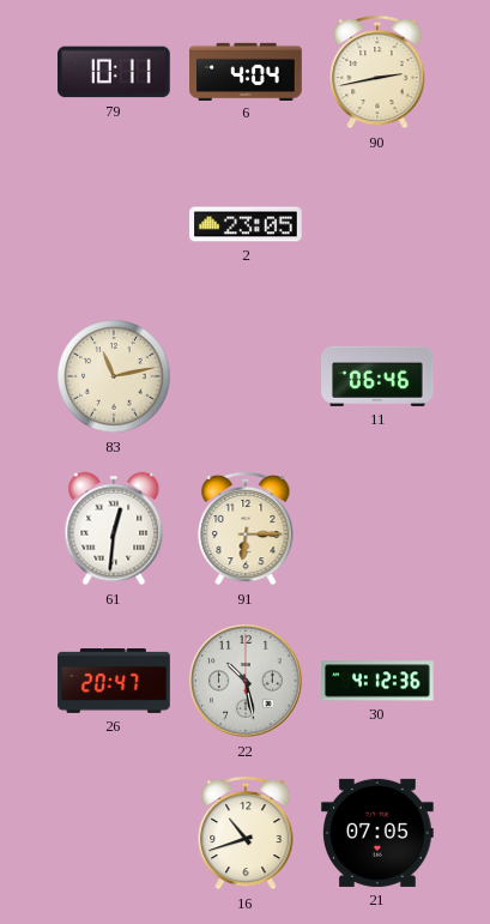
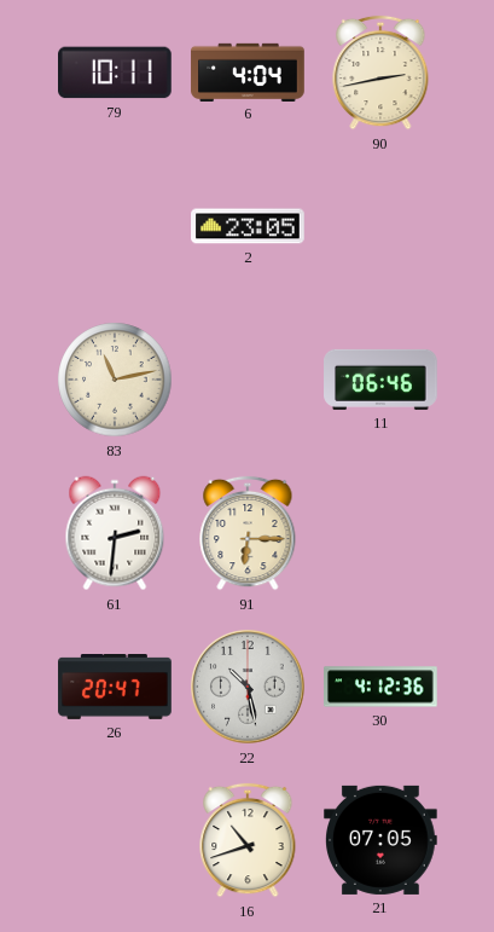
61: 12:31 -> 2:31 (115, 533)
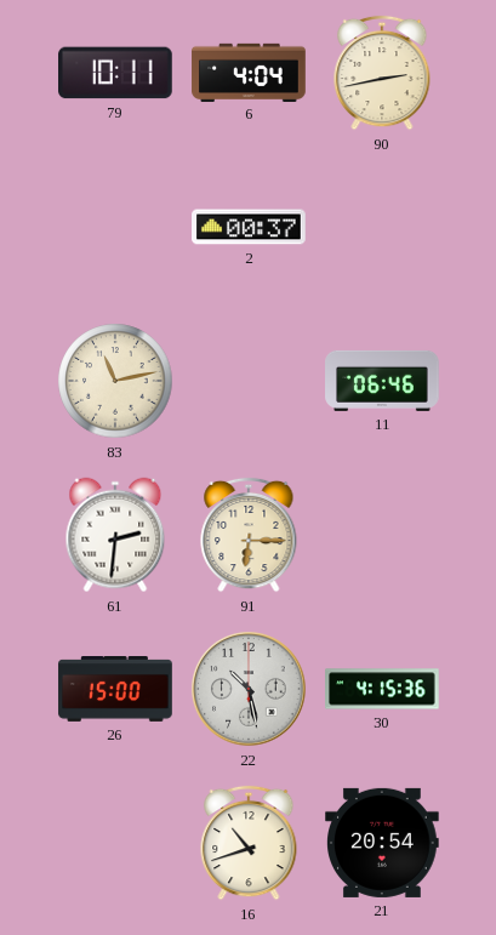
2: 23:05 -> 00:37 (249, 227)
26: 20:47 -> 15:00 (115, 690)
30: 4:12 -> 4:15 (383, 689)
21: 07:05 -> 20:54 (383, 843)
